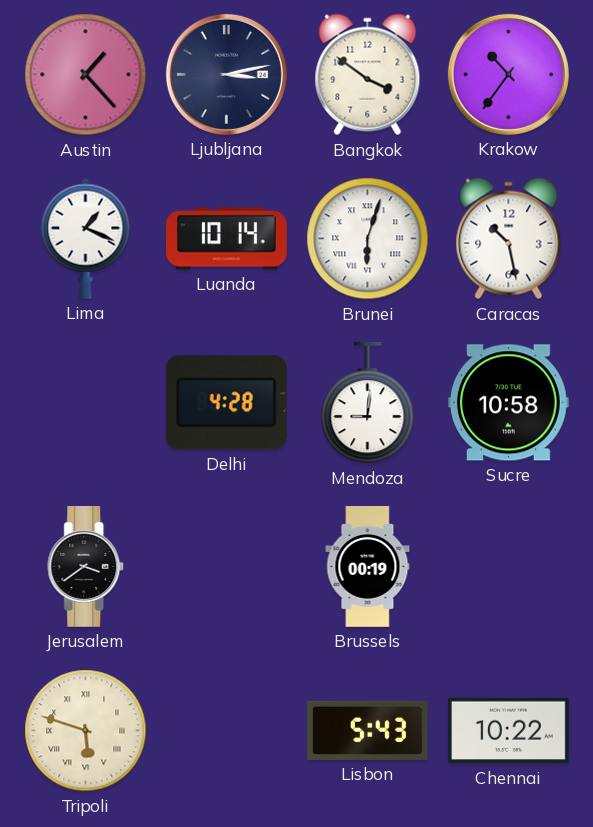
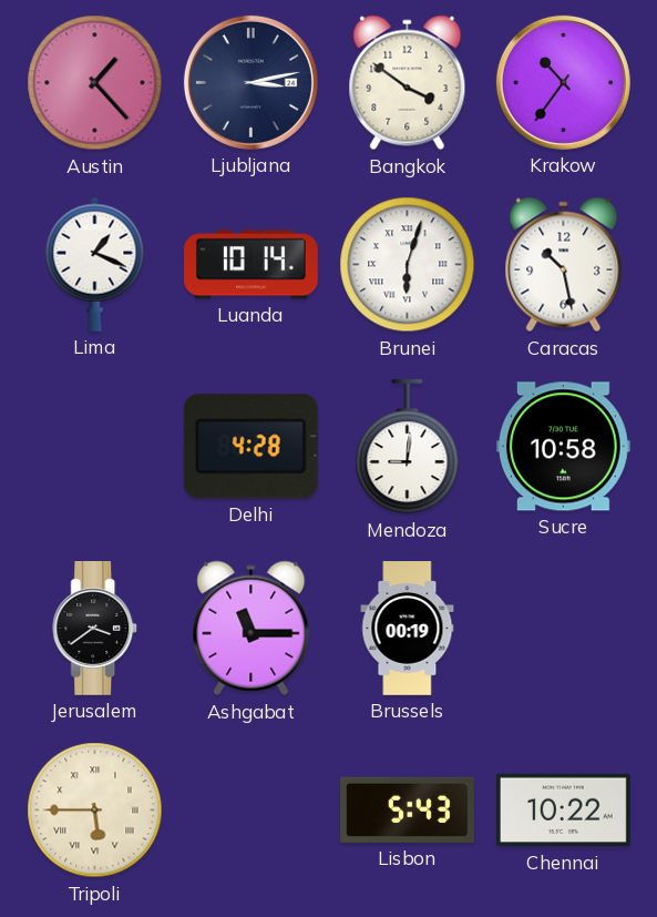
Ashgabat: none -> 11:15 (251, 629)
Tripoli: 5:48 -> 5:45 (95, 811)
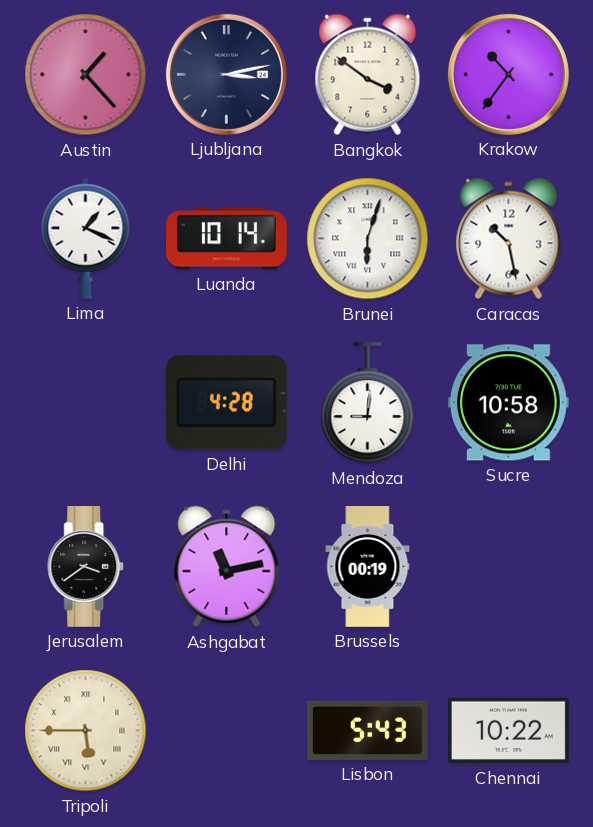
Ashgabat: 11:15 -> 11:13 (227, 567)
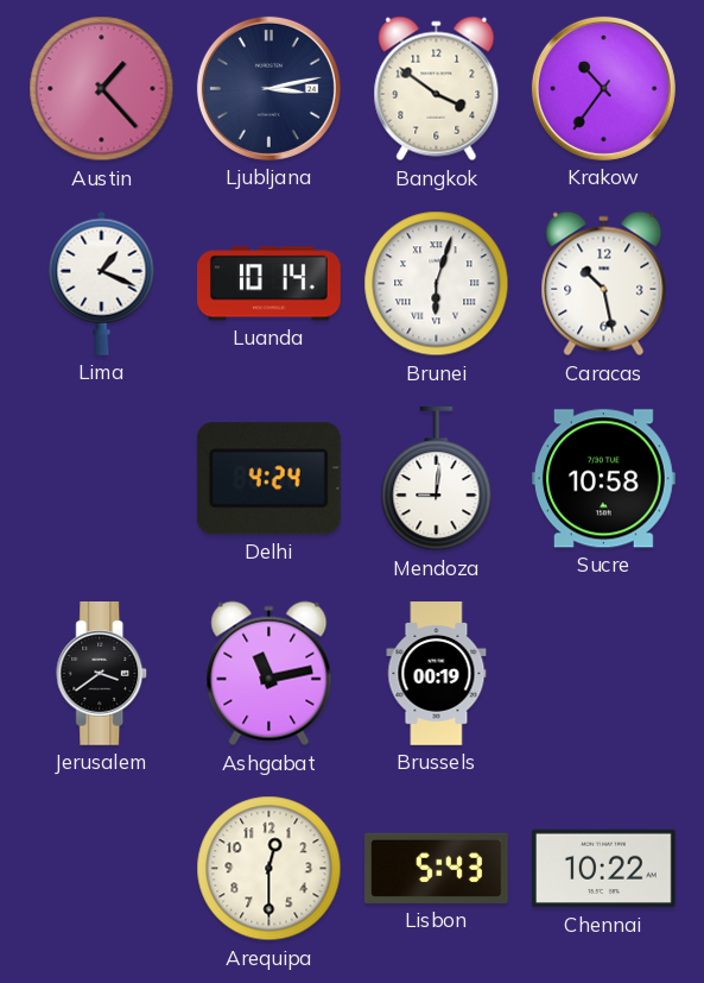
Delhi: 4:28 -> 4:24 (268, 479)
Tripoli: 5:45 -> none (86, 731)
Arequipa: none -> 12:30 (269, 869)
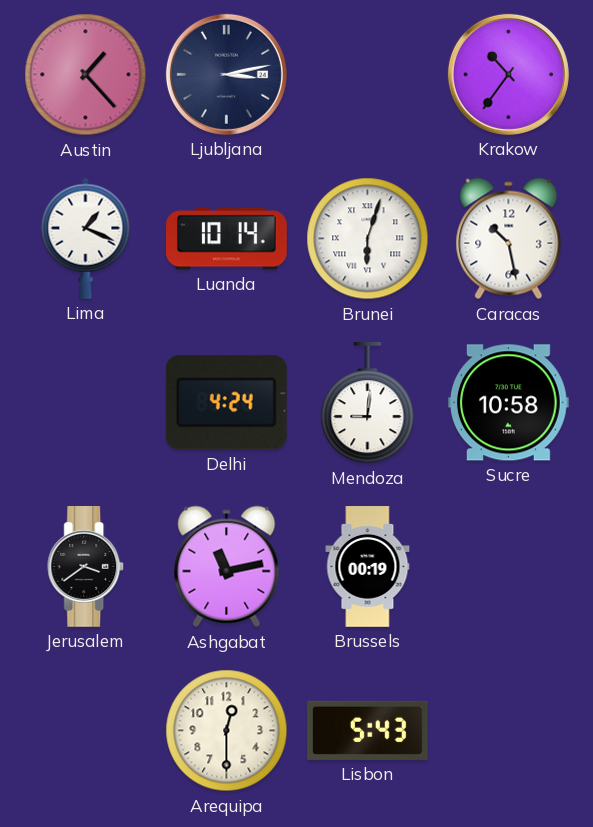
Bangkok: 3:51 -> none (437, 89)
Chennai: 10:22 -> none (604, 869)
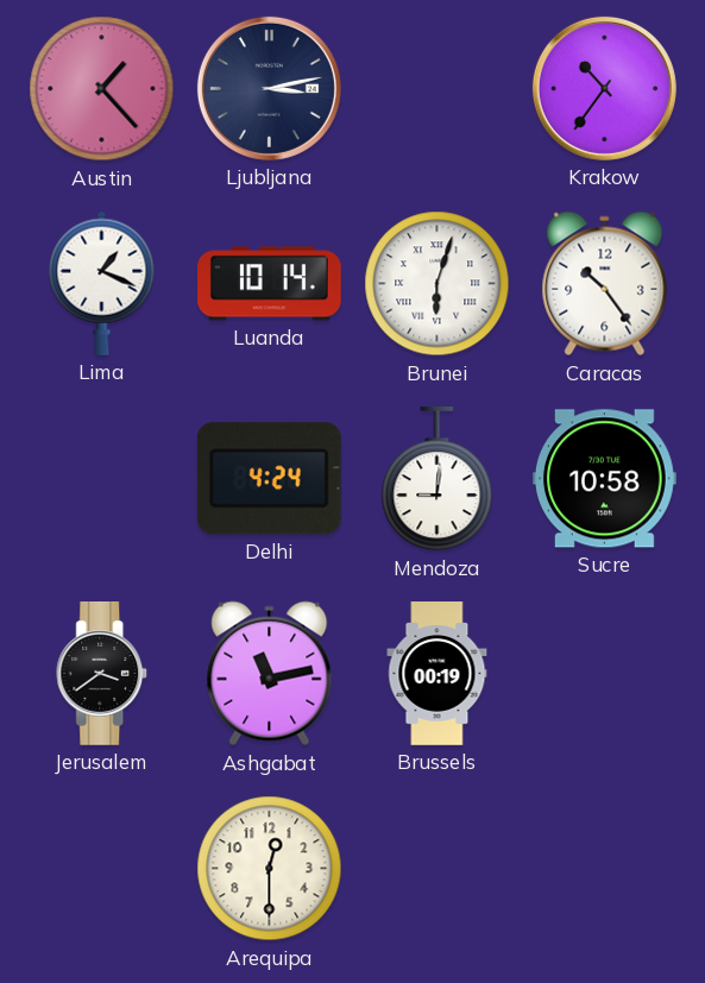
Caracas: 10:28 -> 10:24 (605, 284)
Lisbon: 5:43 -> none (368, 730)
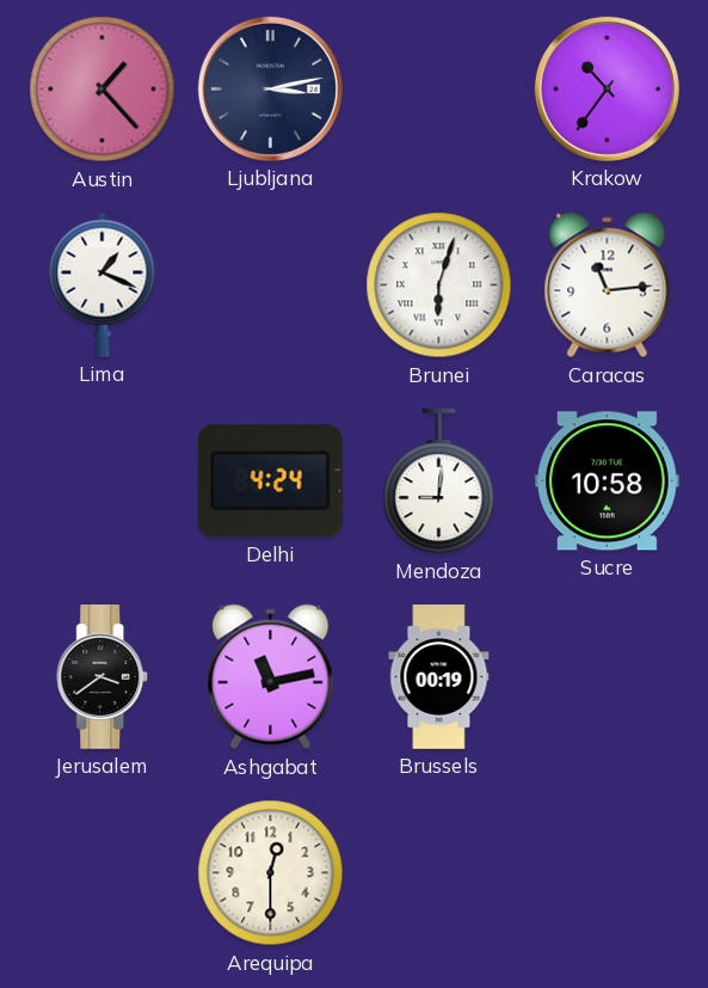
Luanda: 10:14 -> none (270, 284)
Caracas: 10:24 -> 11:14 (608, 286)
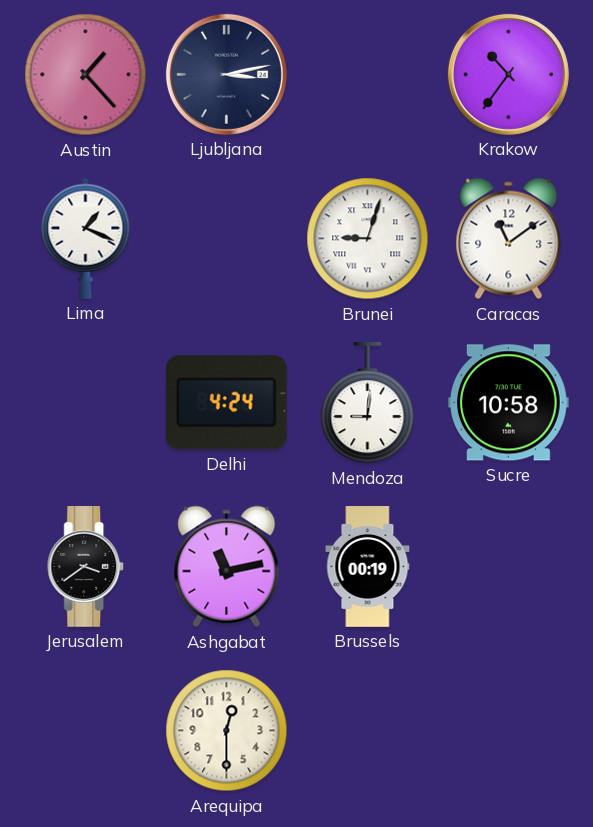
Brunei: 6:03 -> 9:03 (368, 239)
Caracas: 11:14 -> 11:09 (509, 239)
